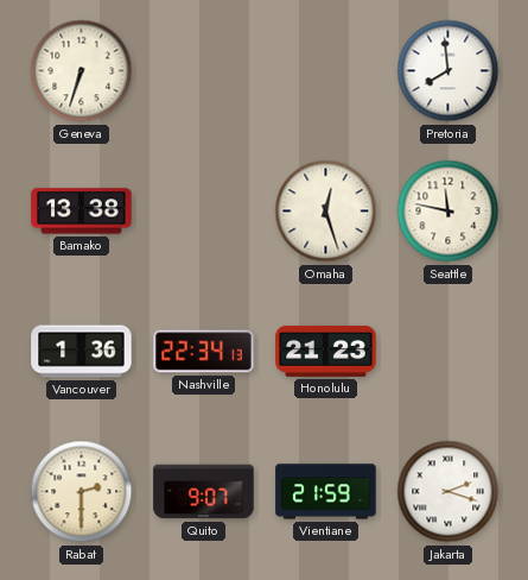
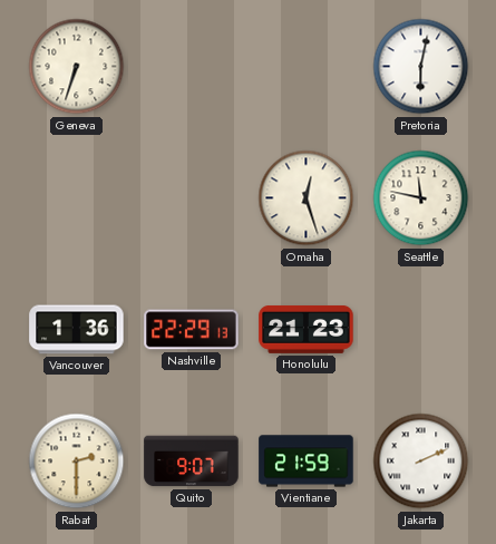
Pretoria: 7:59 -> 6:02 (421, 67)
Bamako: 13:38 -> none (82, 212)
Nashville: 22:34 -> 22:29 (192, 330)
Jakarta: 2:18 -> 2:11 (421, 462)
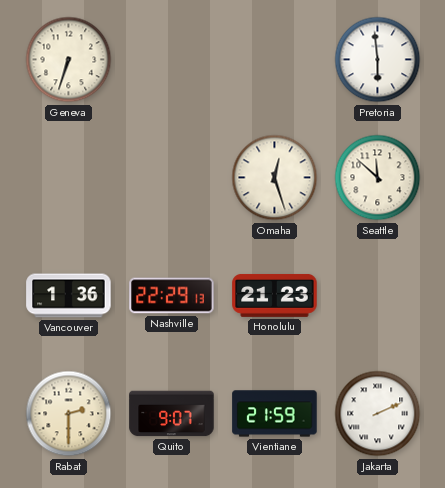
Pretoria: 6:02 -> 5:59 (378, 60)
Seattle: 11:47 -> 11:52 (378, 178)
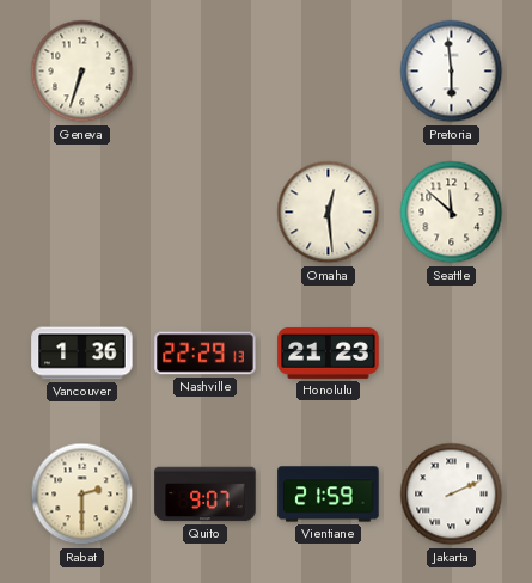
Omaha: 12:27 -> 12:29 (329, 213)
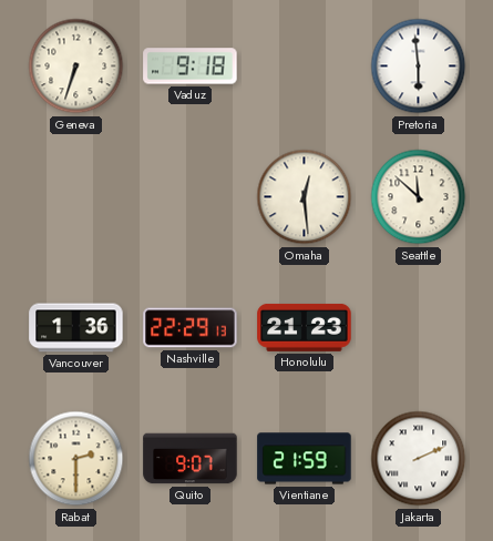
Vaduz: none -> 9:18 (191, 67)
